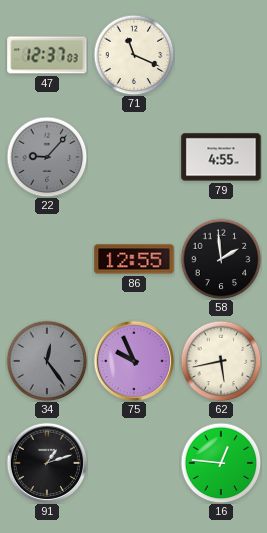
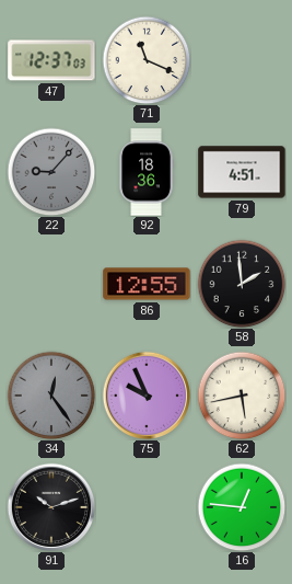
92: none -> 18:36 (147, 172)
79: 4:55 -> 4:51 (242, 172)
91: 1:12 -> 10:12 (50, 506)
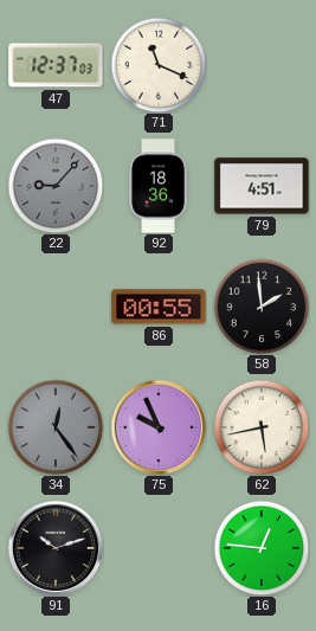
86: 12:55 -> 00:55 (159, 307)
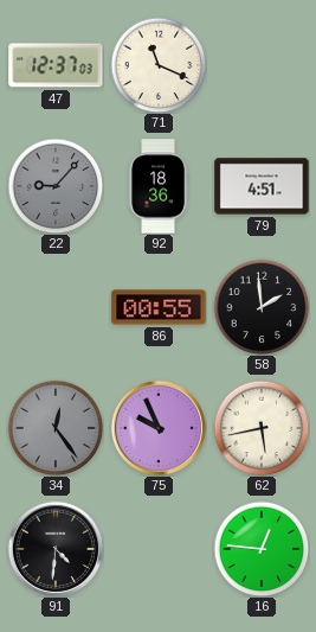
91: 10:12 -> 4:31 (54, 548)
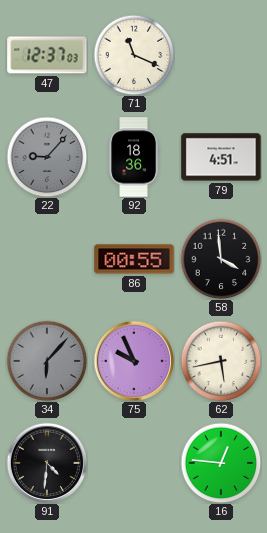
58: 1:59 -> 3:59 (221, 259)
34: 12:24 -> 6:07 (47, 361)
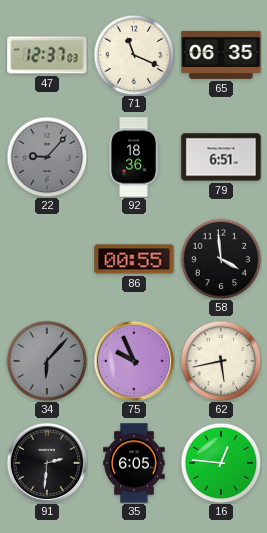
65: none -> 06:35 (221, 55)
79: 4:51 -> 6:51 (221, 157)
91: 4:31 -> 2:31 (46, 462)
35: none -> 6:05 (134, 463)
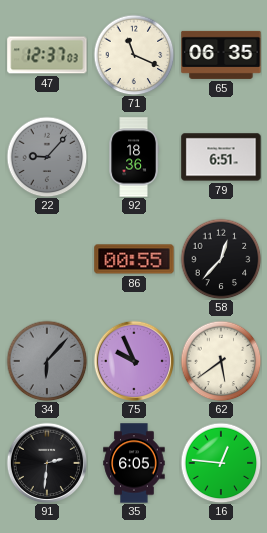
58: 3:59 -> 12:37 (221, 259)
62: 5:43 -> 5:39 (221, 361)
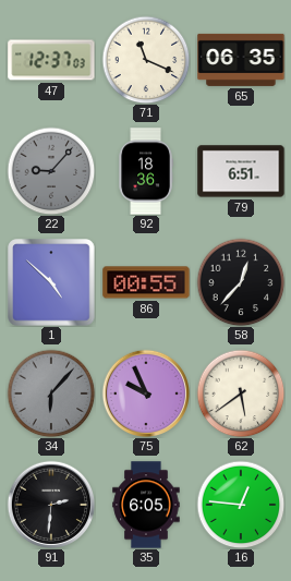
1: none -> 4:52 (51, 282)
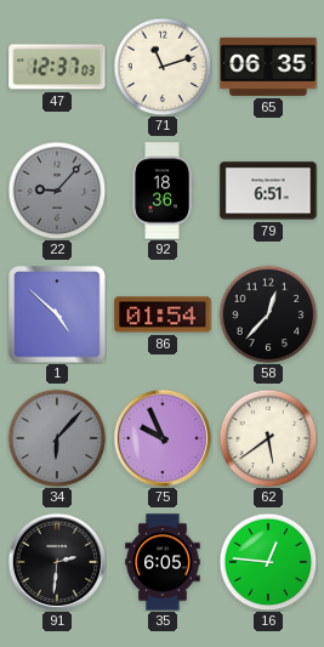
71: 11:19 -> 11:12 (163, 67)
86: 00:55 -> 01:54 (163, 314)
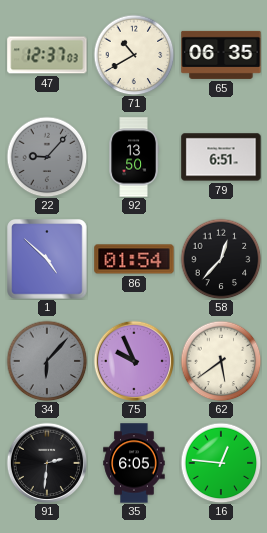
71: 11:12 -> 10:40 (134, 55)
92: 18:36 -> 13:50 (134, 157)
